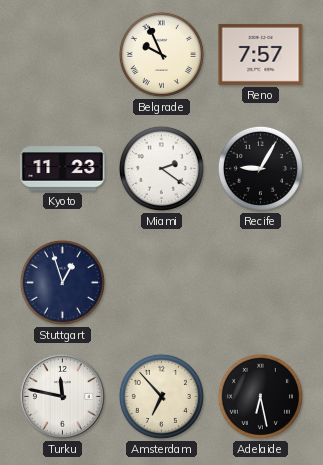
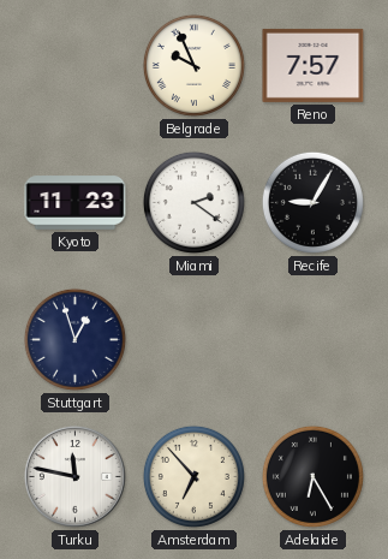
Adelaide: 6:28 -> 6:25 (312, 476)
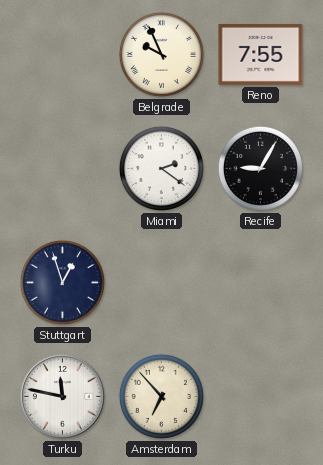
Reno: 7:57 -> 7:55 (261, 54)
Kyoto: 11:23 -> none (76, 203)
Adelaide: 6:25 -> none (312, 476)
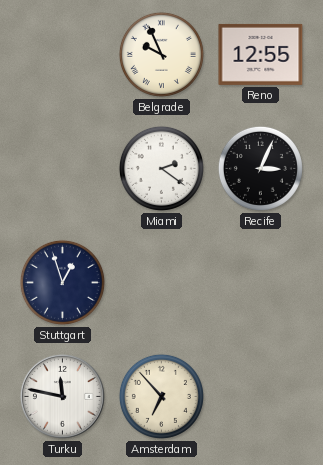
Reno: 7:55 -> 12:55 (261, 54)
Recife: 9:05 -> 3:04 (260, 168)
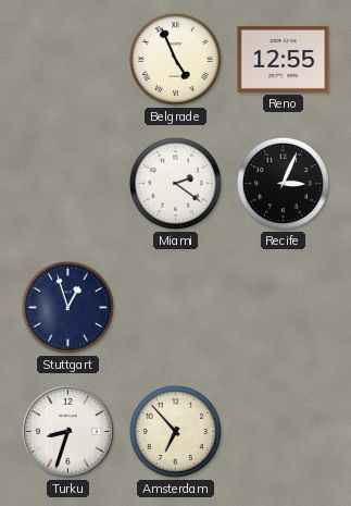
Belgrade: 9:56 -> 4:56 (175, 59)
Turku: 11:47 -> 8:33 (67, 431)
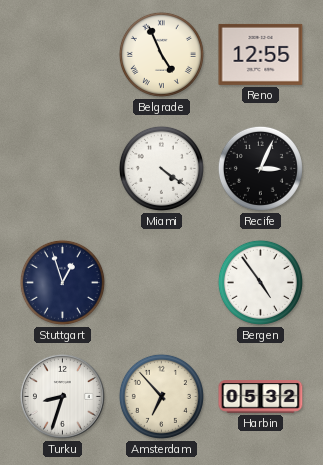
Miami: 2:21 -> 4:21 (161, 168)
Bergen: none -> 4:54 (260, 282)
Harbin: none -> 05:32 (261, 397)
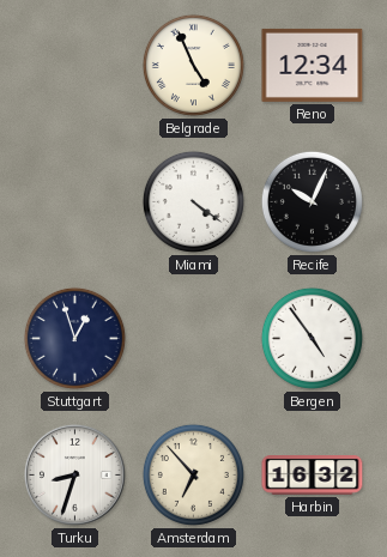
Reno: 12:55 -> 12:34 (313, 65)
Recife: 3:04 -> 10:04 (312, 201)
Harbin: 05:32 -> 16:32 (313, 476)
